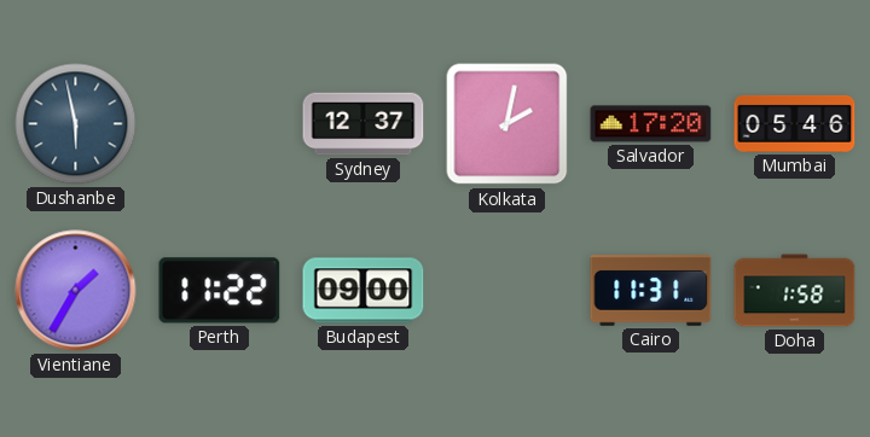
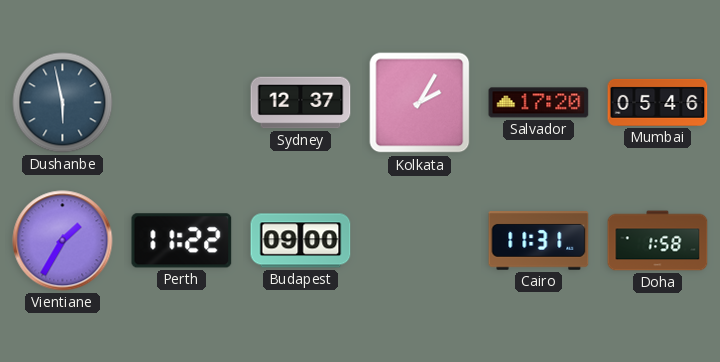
Kolkata: 2:02 -> 2:05 (420, 103)
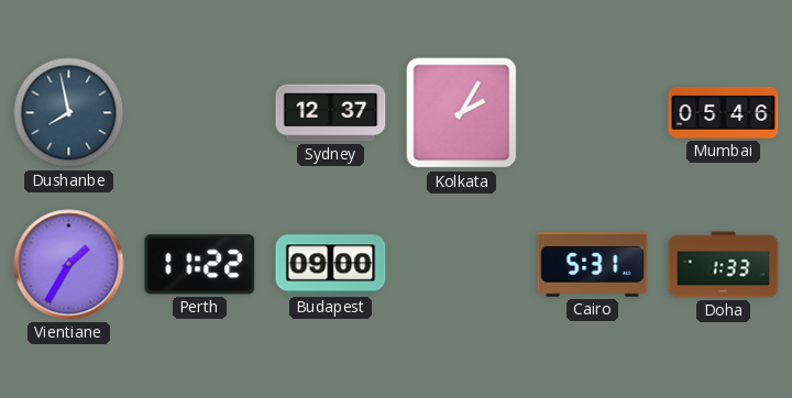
Dushanbe: 5:58 -> 7:58 (69, 113)
Salvador: 17:20 -> none (539, 103)
Cairo: 11:31 -> 5:31 (593, 265)
Doha: 1:58 -> 1:33 (724, 265)
